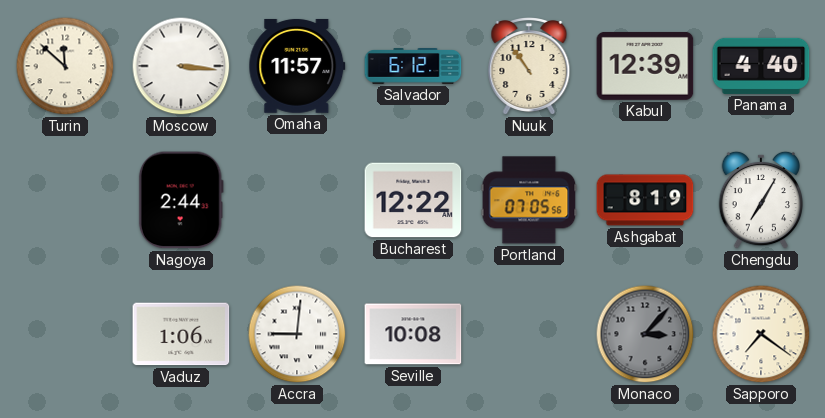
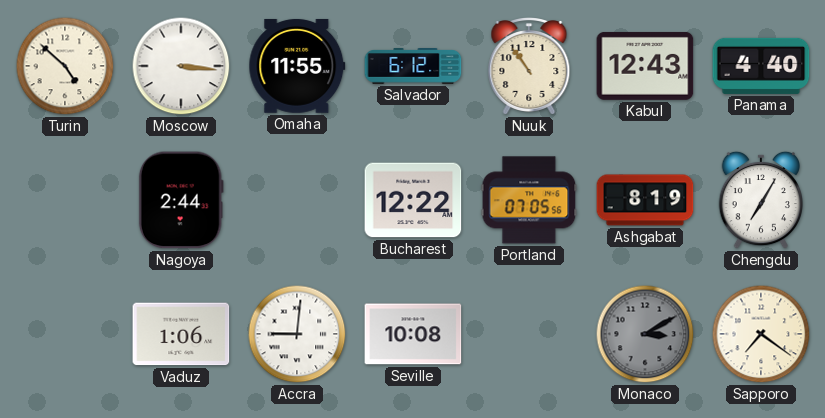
Turin: 11:52 -> 4:52 (65, 66)
Omaha: 11:57 -> 11:55 (297, 66)
Kabul: 12:39 -> 12:43 (645, 66)
Monaco: 3:07 -> 3:10 (645, 334)
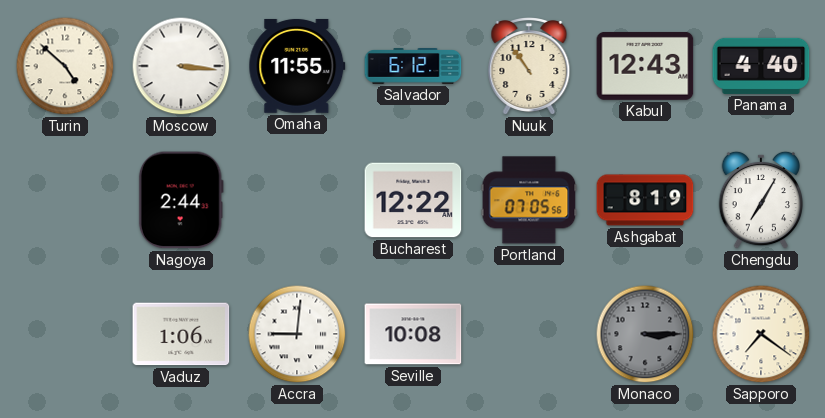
Monaco: 3:10 -> 3:15 (645, 334)
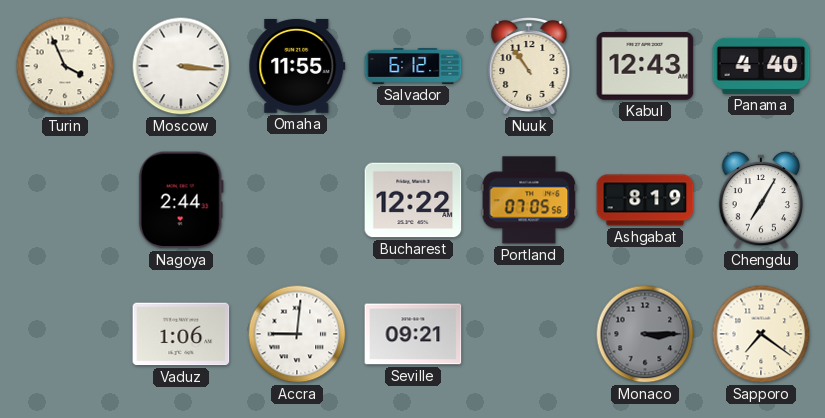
Turin: 4:52 -> 3:56 (65, 66)
Seville: 10:08 -> 09:21 (413, 334)
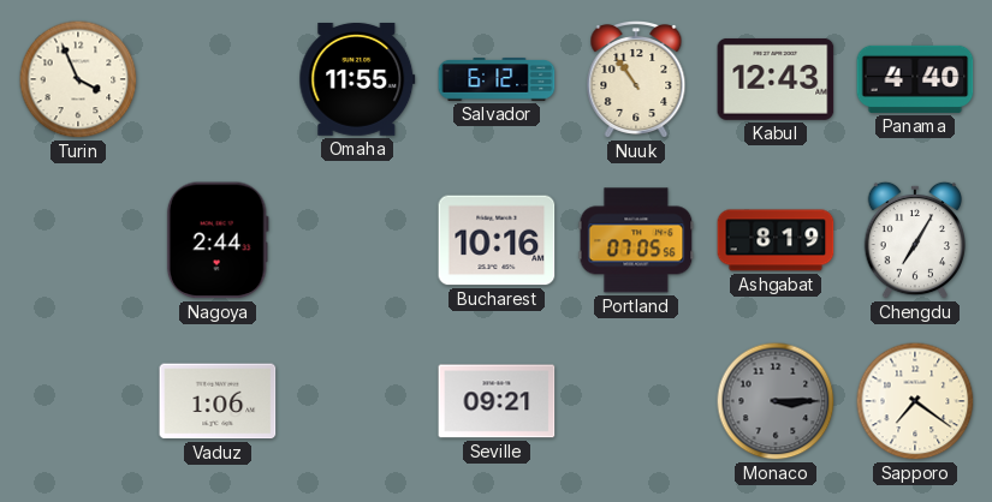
Moscow: 3:16 -> none (181, 66)
Bucharest: 12:22 -> 10:16 (497, 240)
Accra: 9:01 -> none (297, 334)
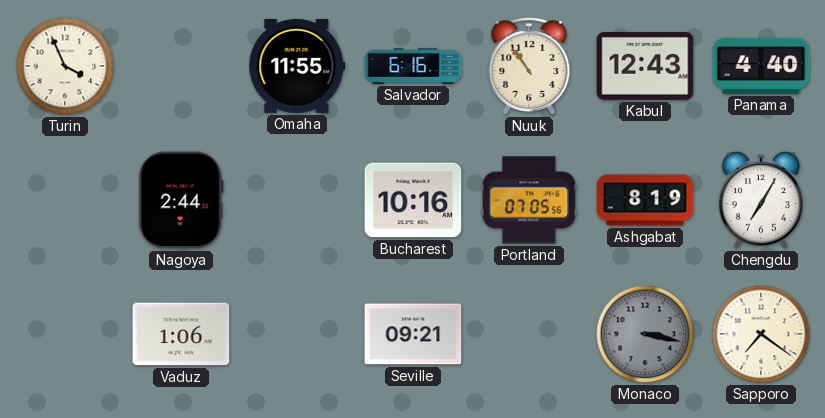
Salvador: 6:12 -> 6:16 (413, 66)
Monaco: 3:15 -> 3:17 (645, 334)
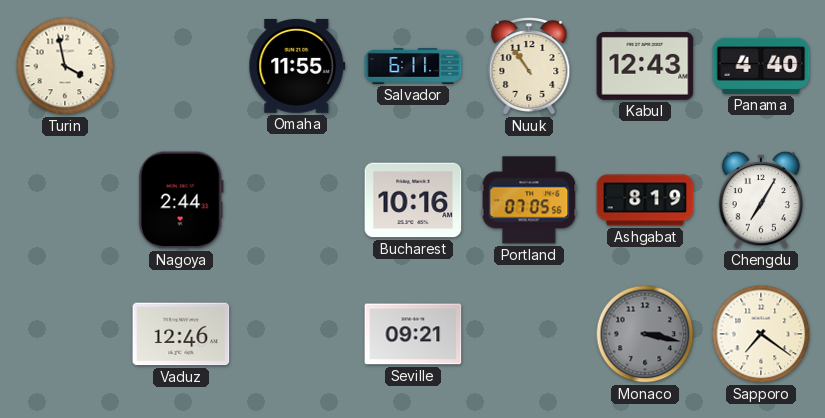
Turin: 3:56 -> 3:58 (65, 66)
Salvador: 6:16 -> 6:11 (413, 66)
Vaduz: 1:06 -> 12:46 (181, 334)
